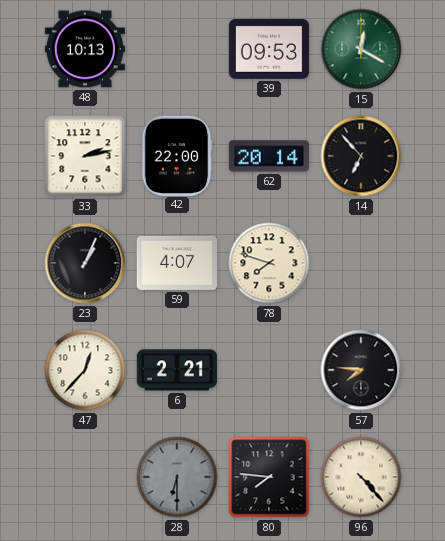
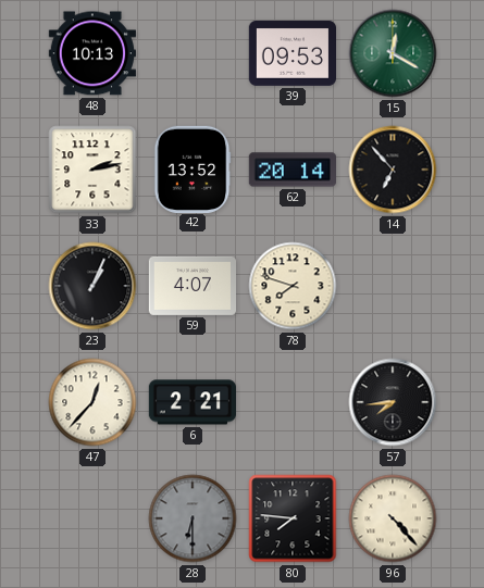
42: 22:00 -> 13:52 (193, 168)
57: 7:46 -> 7:44 (393, 402)
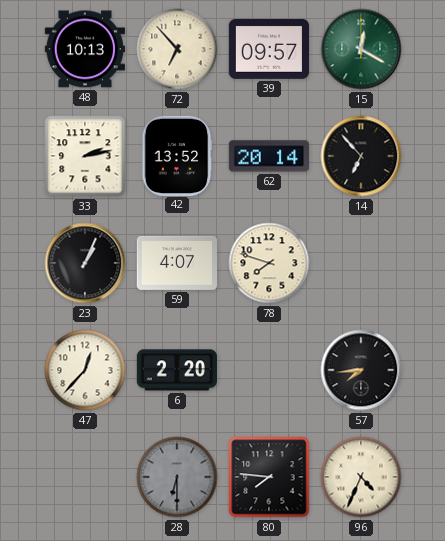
72: none -> 6:53 (177, 49)
39: 09:53 -> 09:57 (268, 49)
6: 2:21 -> 2:20 (176, 370)
96: 4:23 -> 4:34 (361, 477)
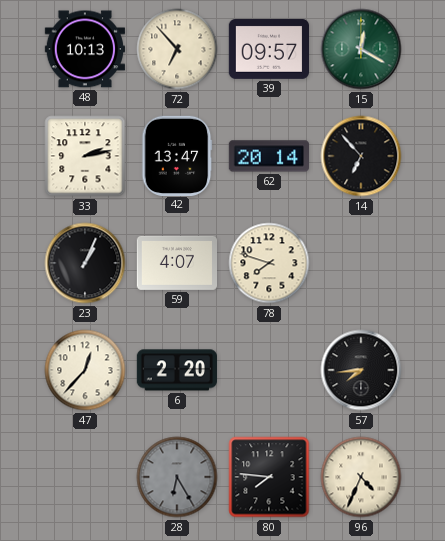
42: 13:52 -> 13:47 (177, 155)
28: 6:30 -> 6:25 (177, 477)
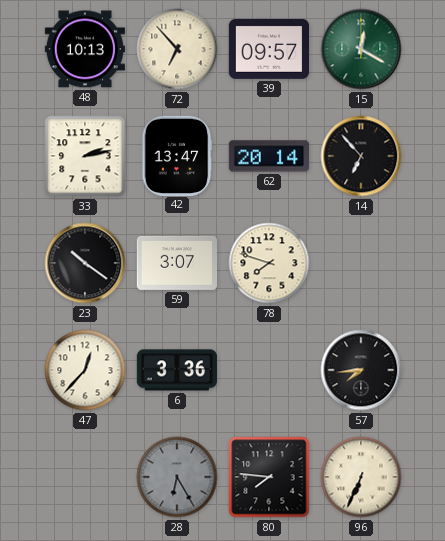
23: 1:04 -> 10:21 (85, 263)
59: 4:07 -> 3:07 (176, 263)
6: 2:20 -> 3:36 (176, 370)
96: 4:34 -> 6:34 (361, 477)
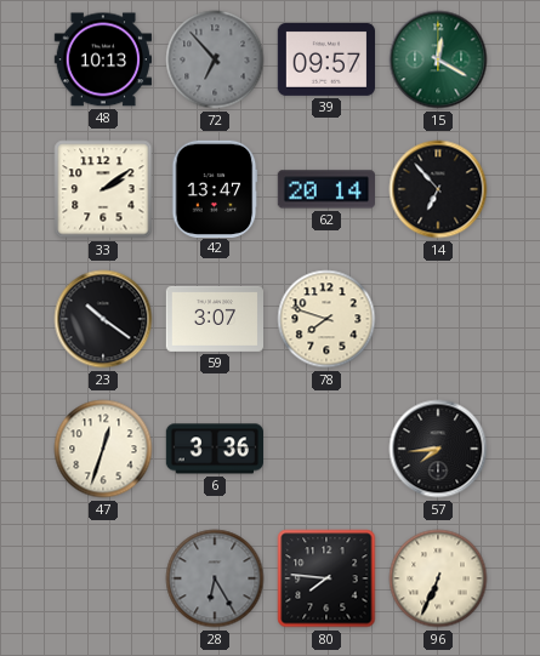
72 dial: cream -> grey (215, 59)
33: 2:13 -> 2:09 (103, 189)
47: 12:37 -> 12:33 (103, 449)
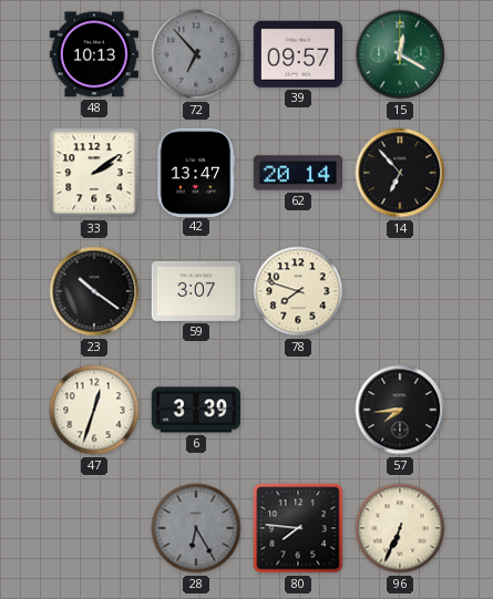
6: 3:36 -> 3:39 (195, 410)
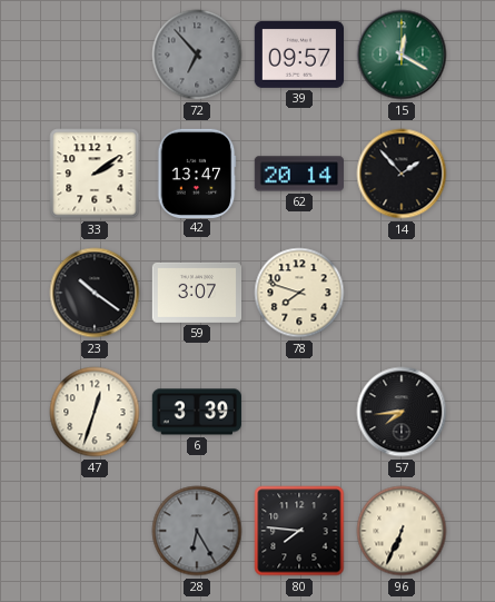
48: 10:13 -> none (93, 54)
14: 6:53 -> 1:53 (402, 174)
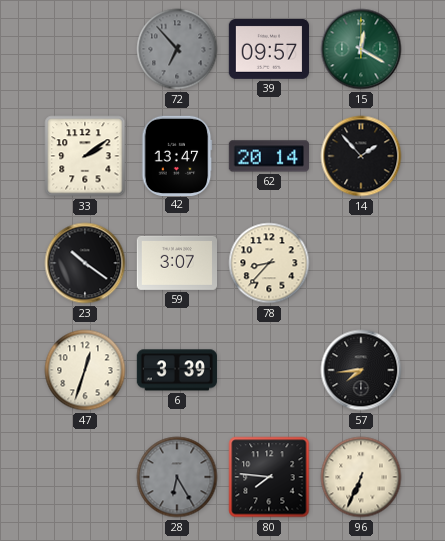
78: 7:48 -> 8:37 (269, 263)
